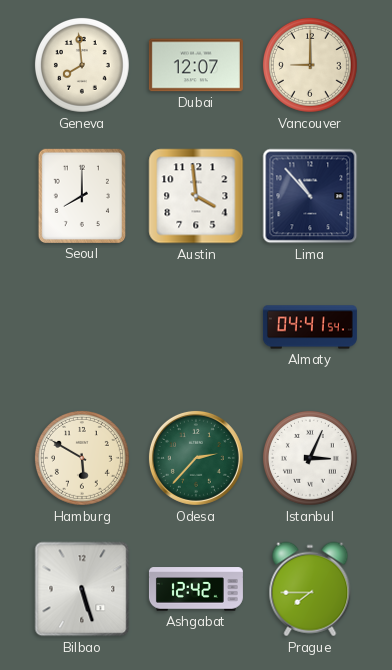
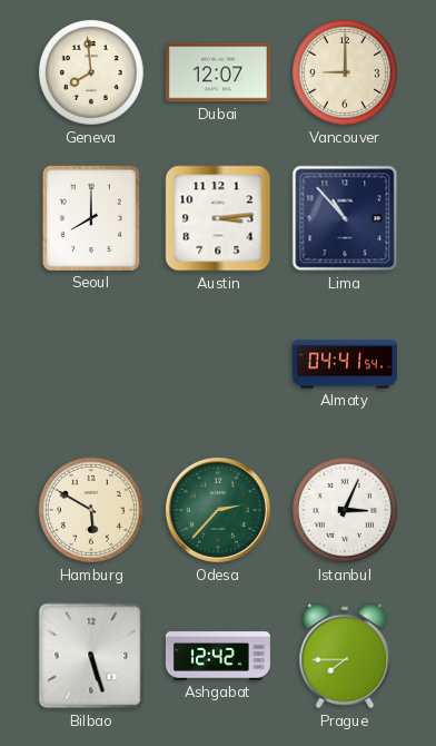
Austin: 3:59 -> 3:14 (218, 218)
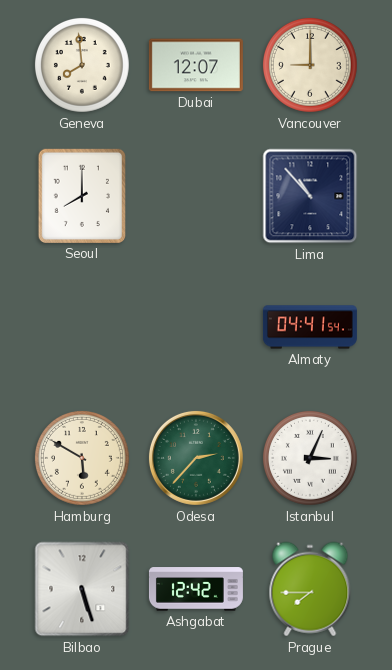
Austin: 3:14 -> none (218, 218)
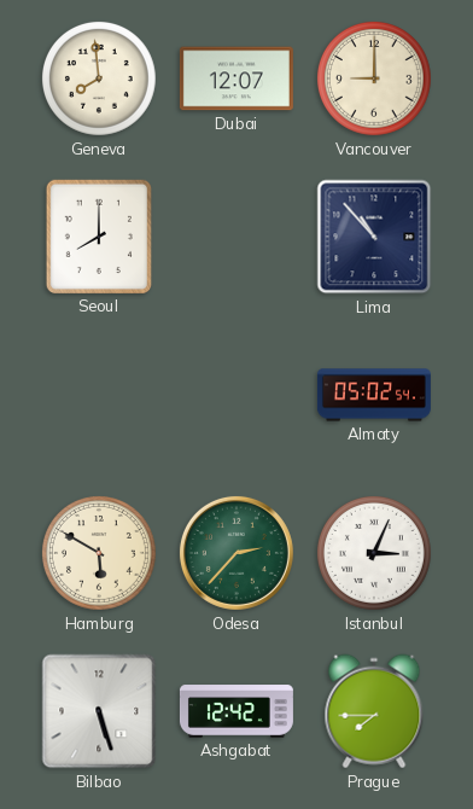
Almaty: 04:41 -> 05:02 (374, 395)
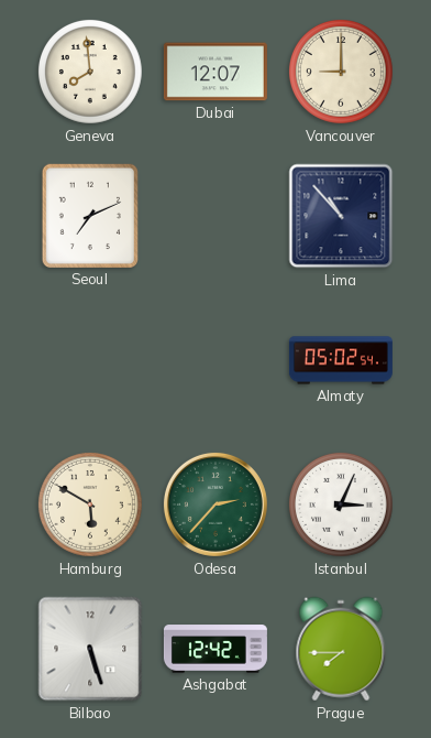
Seoul: 8:00 -> 7:11 (90, 216)
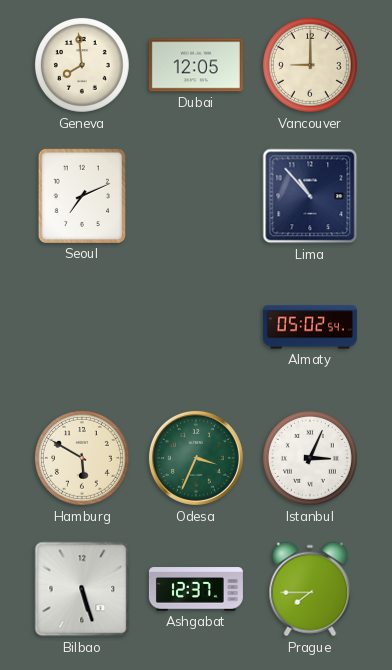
Dubai: 12:07 -> 12:05 (196, 65)
Odesa: 2:37 -> 3:34 (196, 458)
Ashgabat: 12:42 -> 12:37 (196, 589)
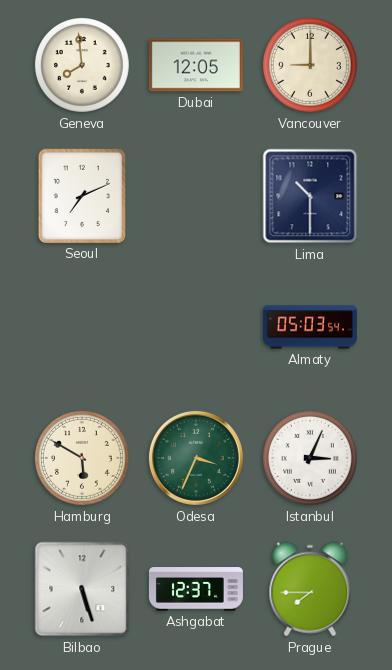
Lima: 10:53 -> 10:30 (310, 196)
Almaty: 05:02 -> 05:03 (310, 327)
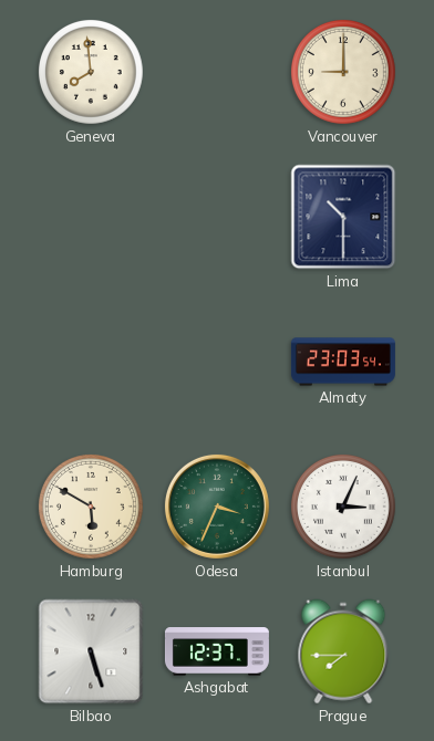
Dubai: 12:05 -> none (196, 65)
Seoul: 7:11 -> none (82, 196)
Almaty: 05:03 -> 23:03 (343, 362)
